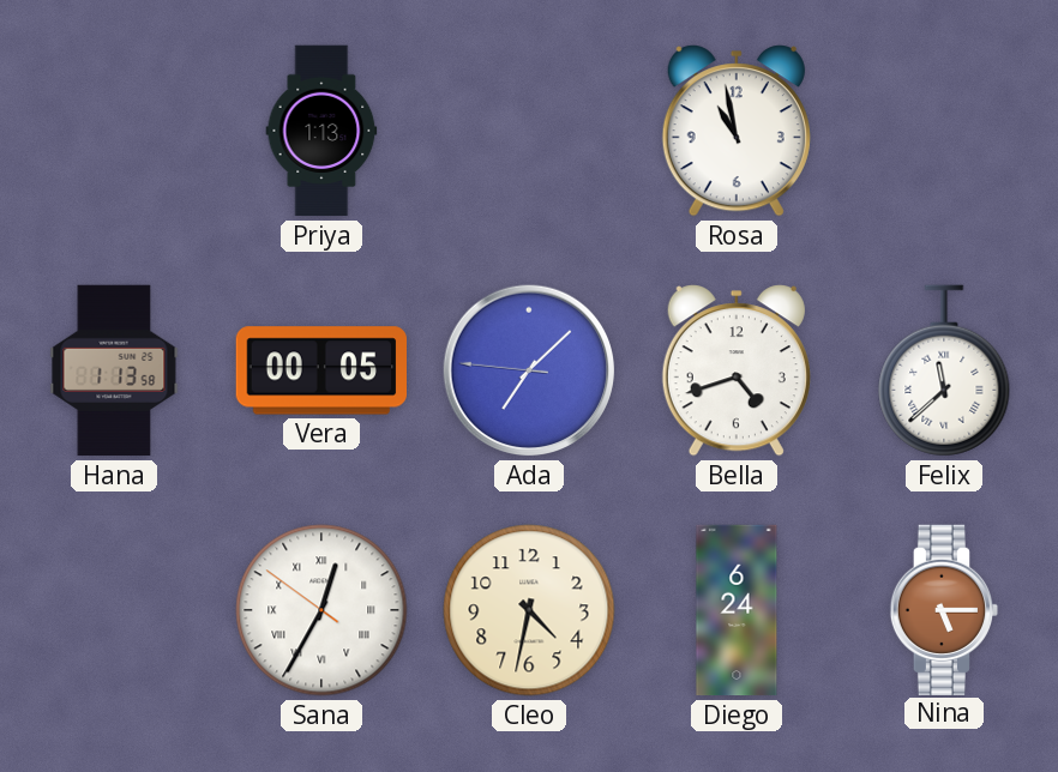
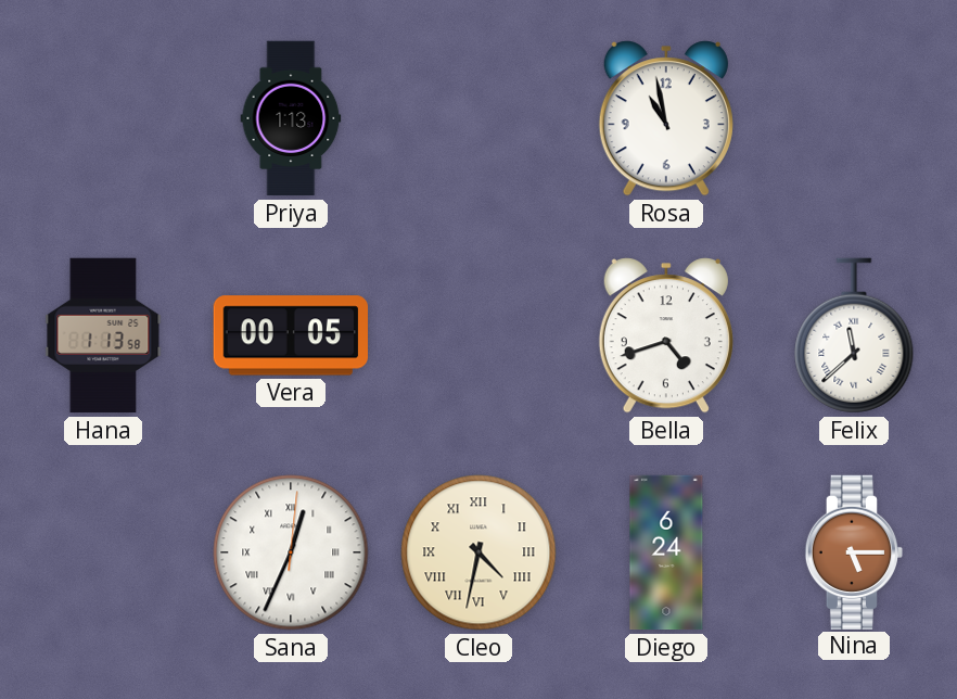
Ada: 7:07 -> none (529, 370)
Sana: 12:34:51 -> 12:34:01 (291, 552)
Cleo numerals: Arabic -> Roman (478, 552)
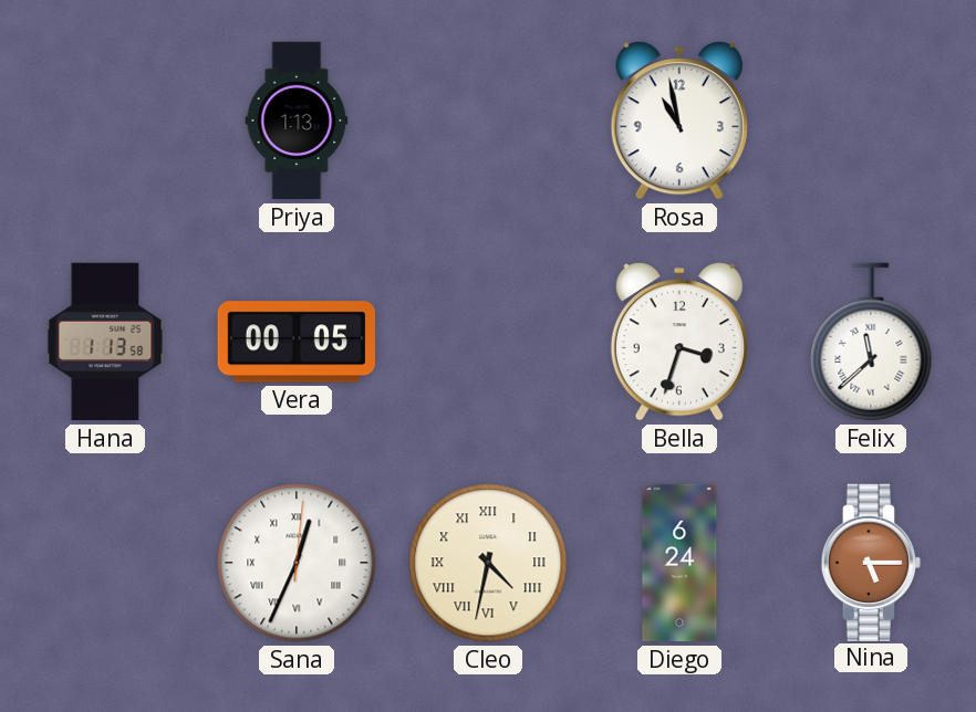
Bella: 4:42 -> 3:33 (679, 342)
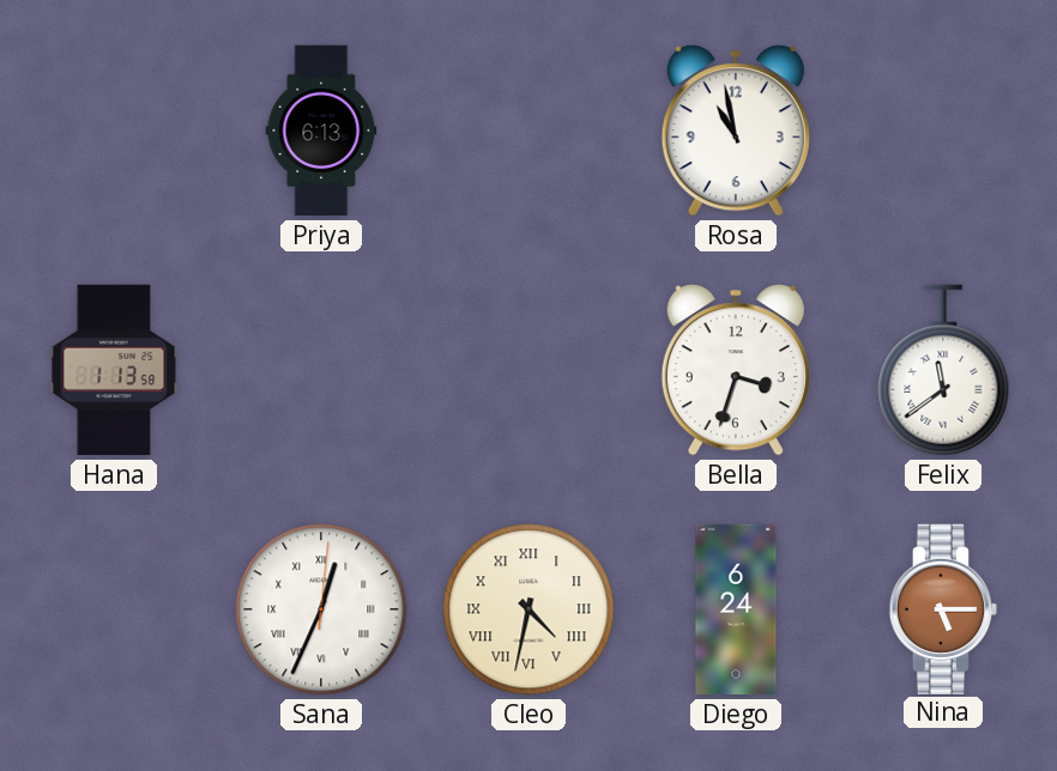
Priya: 1:13 -> 6:13 (321, 130)
Vera: 00:05 -> none (295, 342)
Felix: 11:38 -> 11:39 (943, 370)
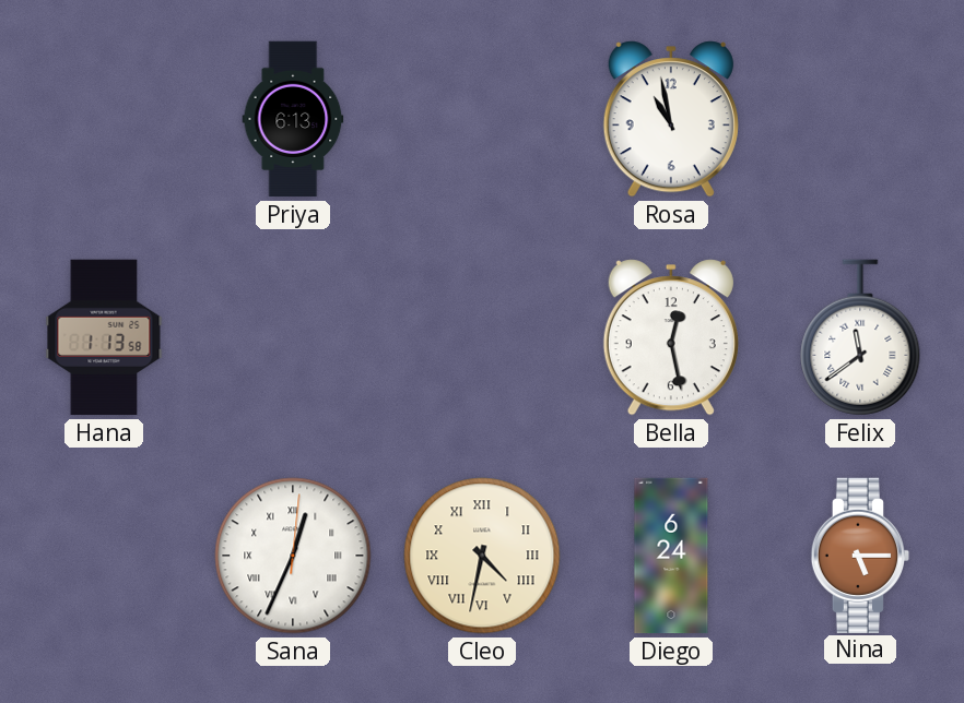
Bella: 3:33 -> 12:28 (671, 337)
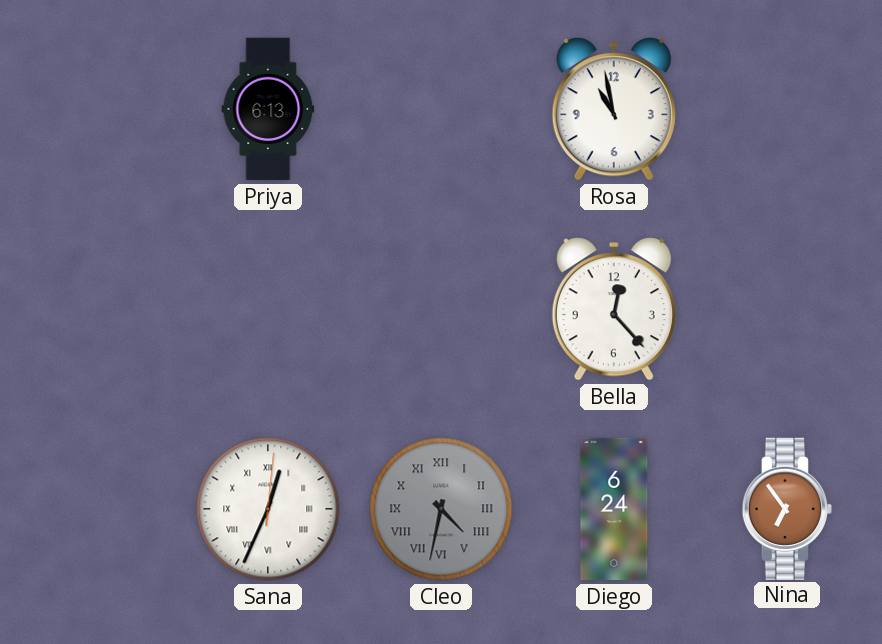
Hana: 1:13 -> none (104, 337)
Bella: 12:28 -> 12:23 (614, 309)
Felix: 11:39 -> none (860, 337)
Cleo dial: cream -> grey (441, 509)
Nina: 5:15 -> 6:54 (787, 508)
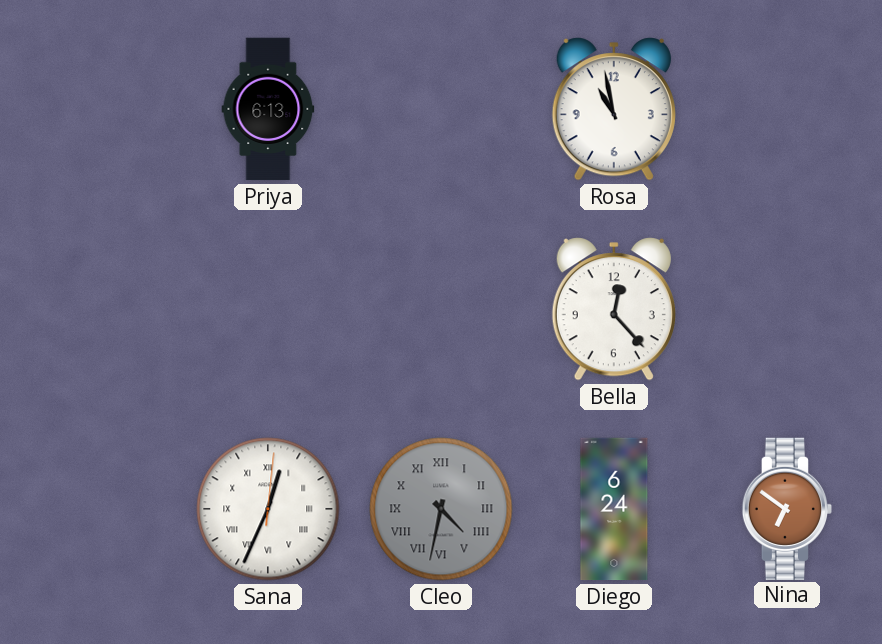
Nina: 6:54 -> 6:51 (787, 508)
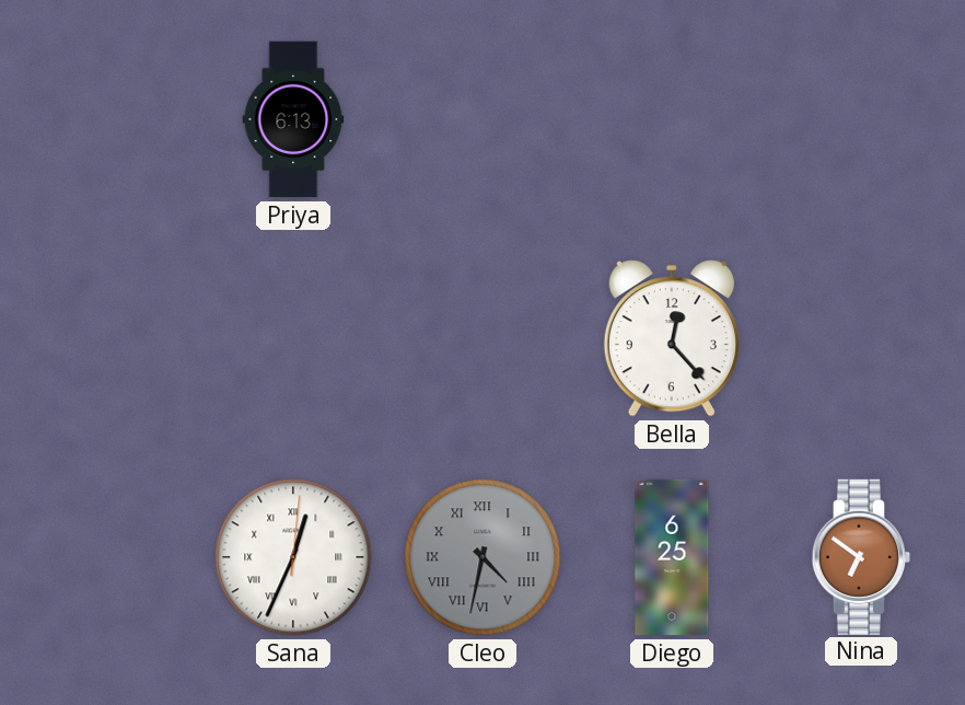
Rosa: 10:58 -> none (614, 109)
Diego: 6:24 -> 6:25 (672, 557)
